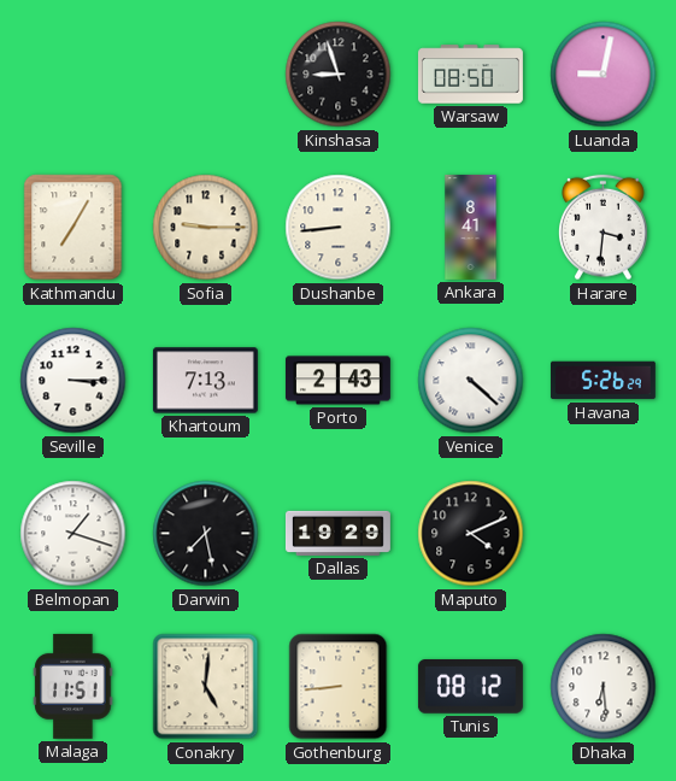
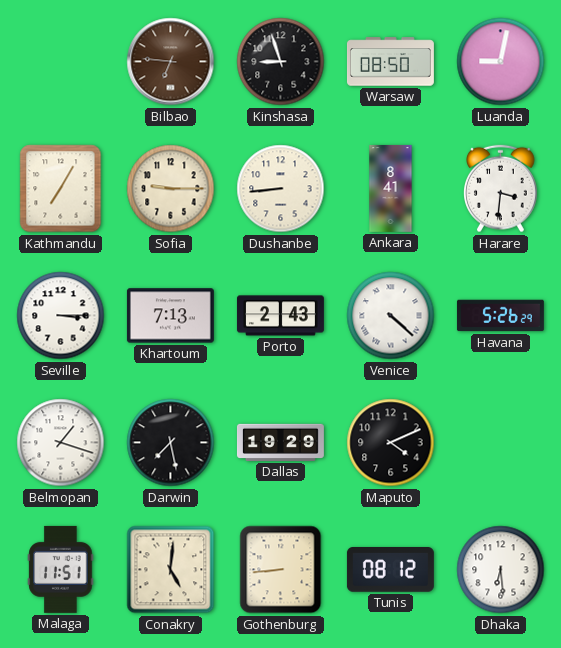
Bilbao: none -> 6:46 (171, 62)
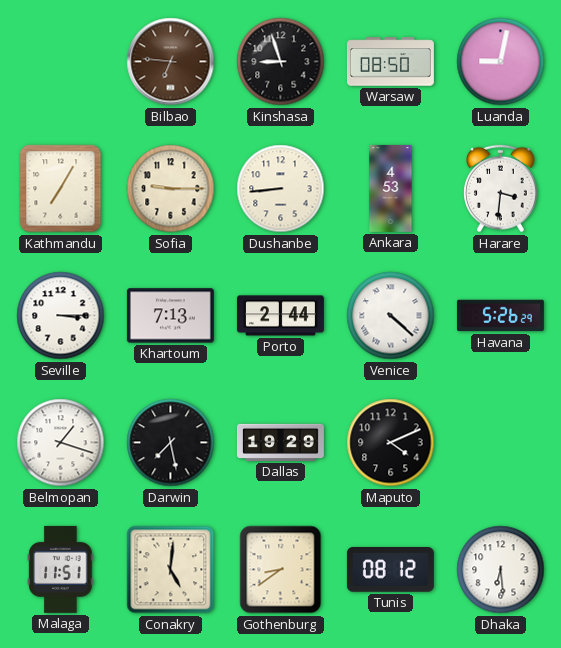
Ankara: 8:41 -> 4:53 (391, 188)
Porto: 2:43 -> 2:44 (280, 316)
Gothenburg: 8:44 -> 8:39 (281, 570)
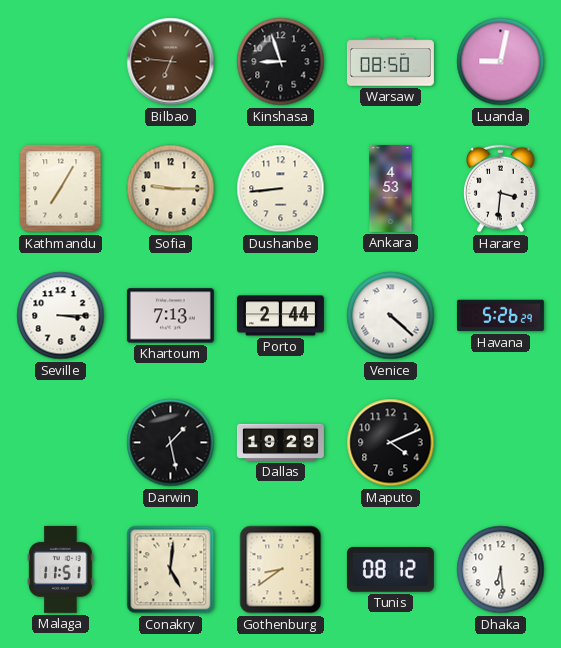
Belmopan: 1:18 -> none (61, 443)
Darwin: 7:28 -> 1:28 (171, 443)
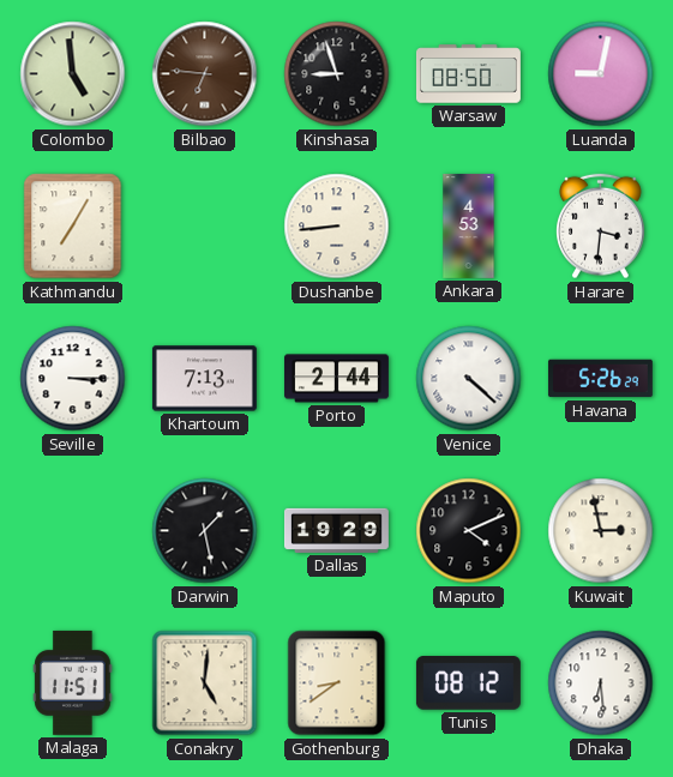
Colombo: none -> 4:59 (73, 74)
Sofia: 9:15 -> none (171, 189)
Kuwait: none -> 2:58 (601, 531)
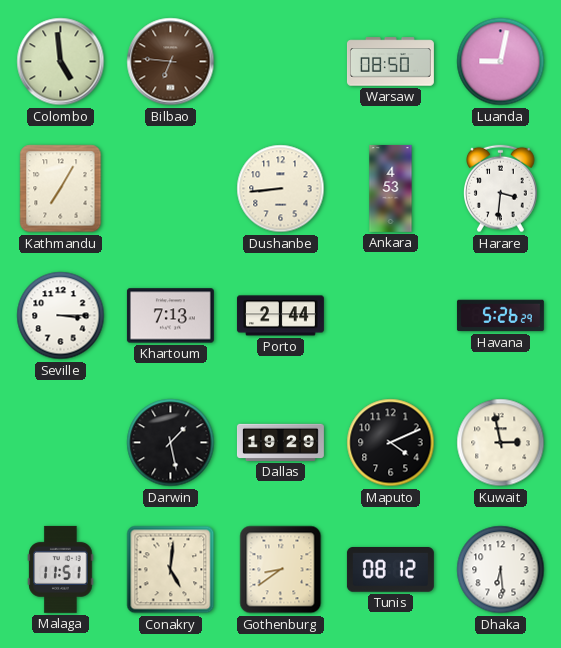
Kinshasa: 8:57 -> none (337, 74)
Venice: 4:22 -> none (469, 379)
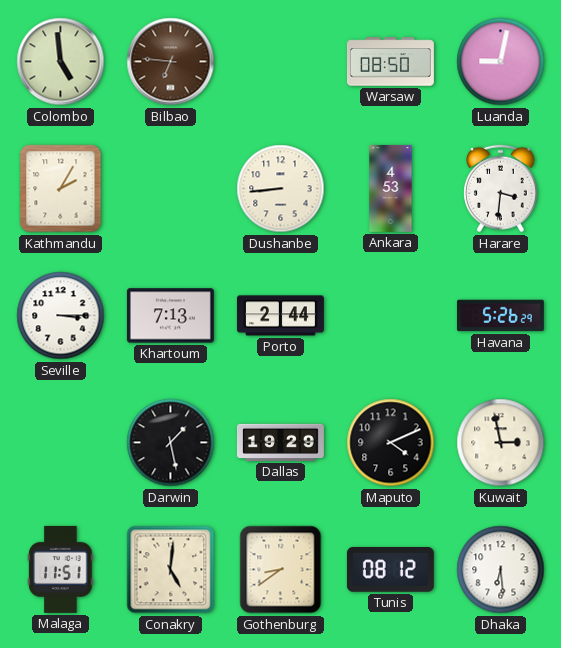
Kathmandu: 7:05 -> 2:05 (61, 189)
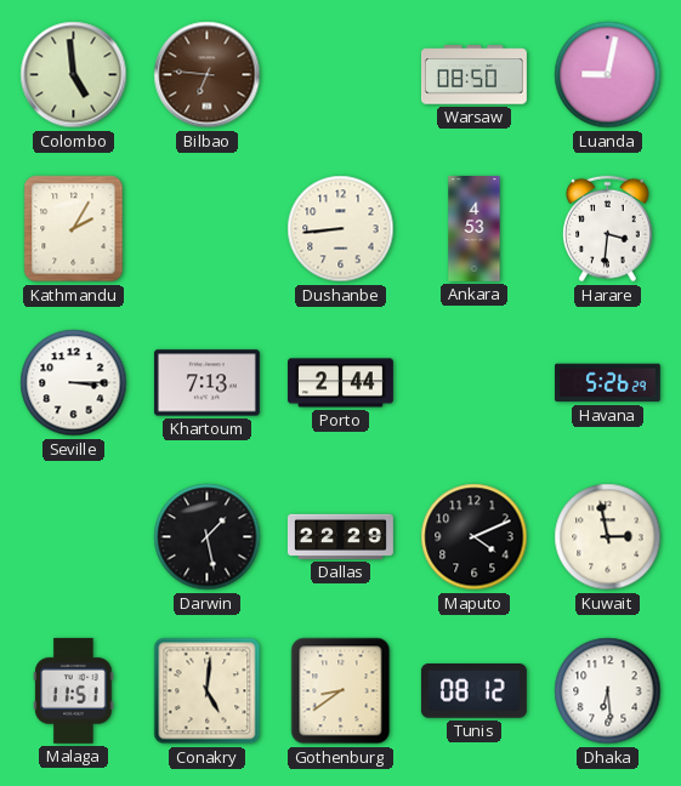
Dallas: 19:29 -> 22:29 (340, 536)
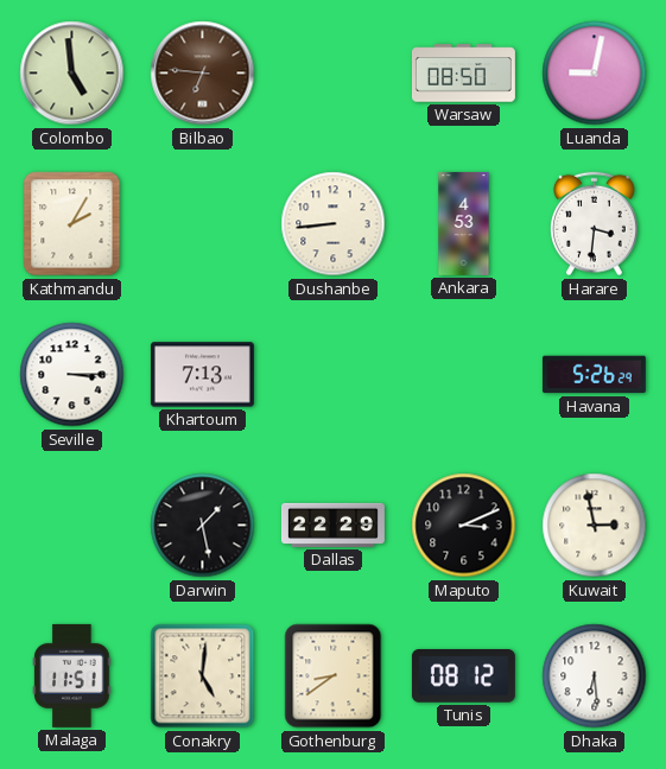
Porto: 2:44 -> none (340, 383)
Maputo: 4:11 -> 3:11 (464, 526)
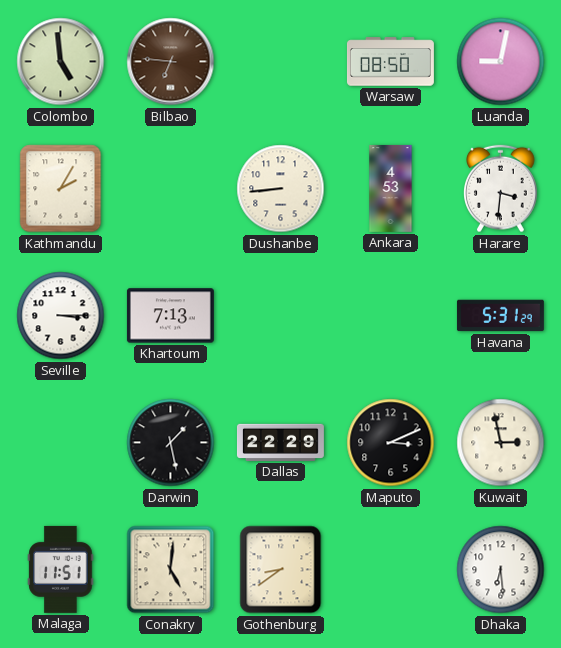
Havana: 5:26 -> 5:31 (500, 316)
Tunis: 08:12 -> none (463, 676)
